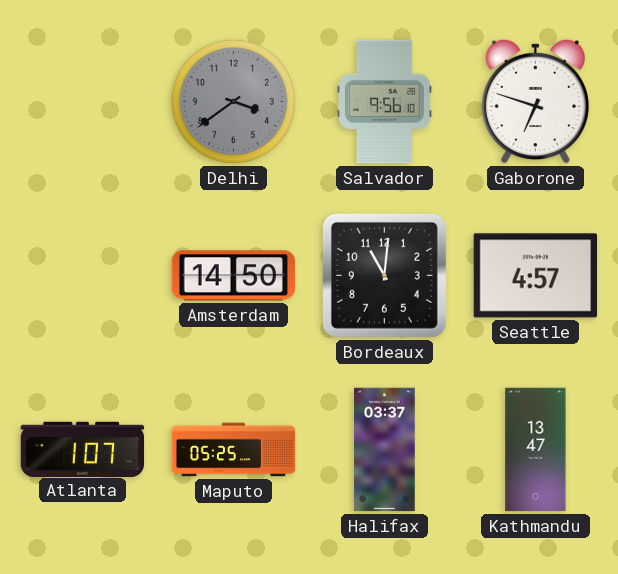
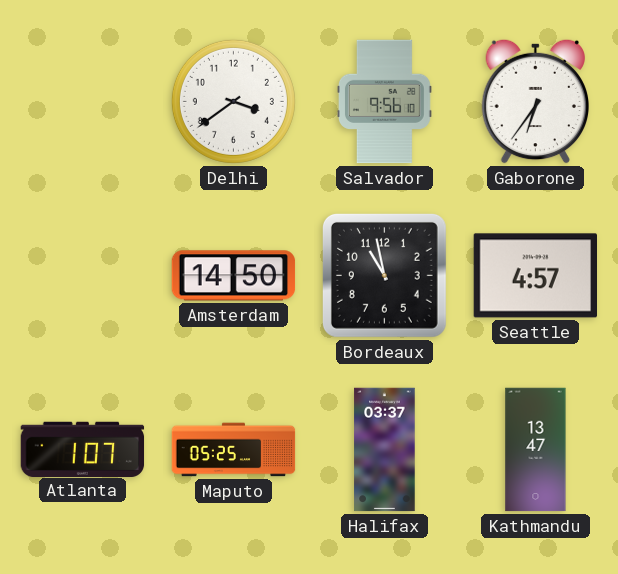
Delhi dial: grey -> white (233, 101)
Gaborone: 6:48 -> 6:36 (535, 101)
Bordeaux: 11:01 -> 10:58 (384, 275)
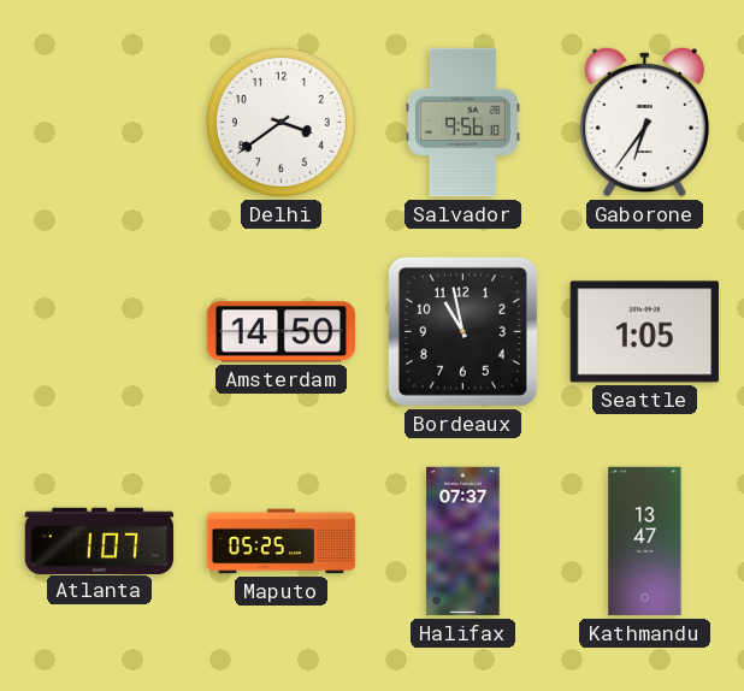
Seattle: 4:57 -> 1:05 (644, 332)
Halifax: 03:37 -> 07:37 (463, 542)
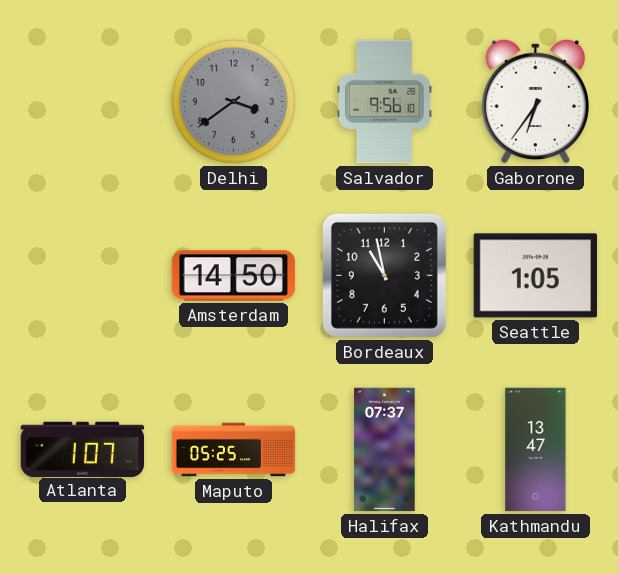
Delhi dial: white -> grey (233, 101)
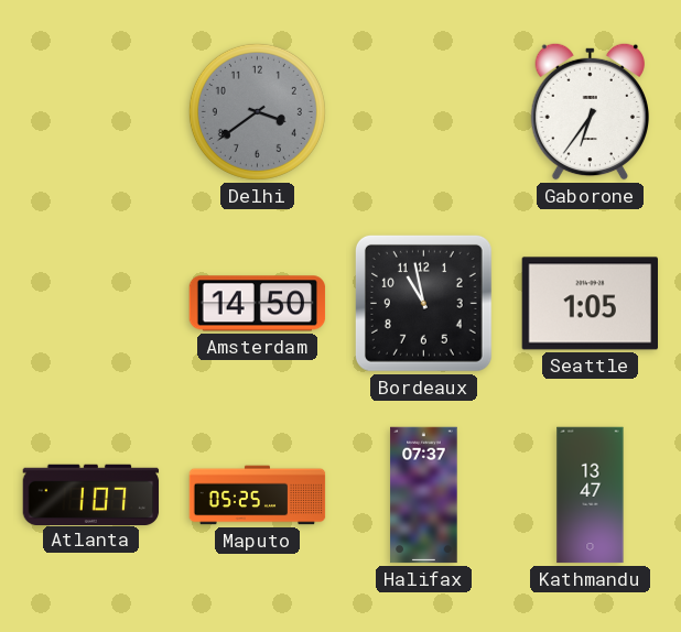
Salvador: 9:56 -> none (384, 102)
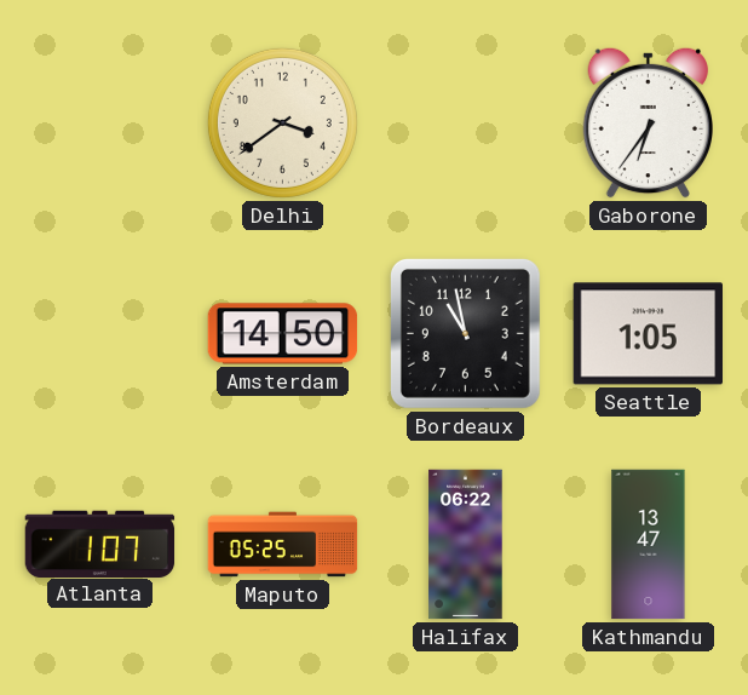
Delhi dial: grey -> cream (282, 122)
Halifax: 07:37 -> 06:22 (466, 545)
